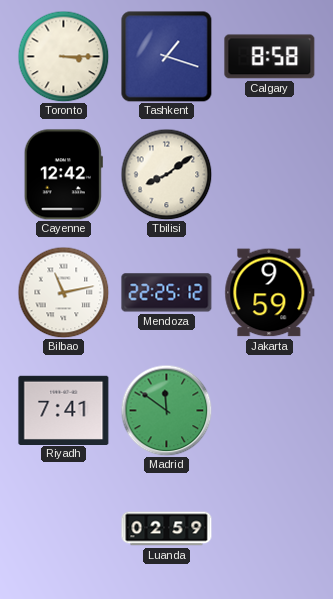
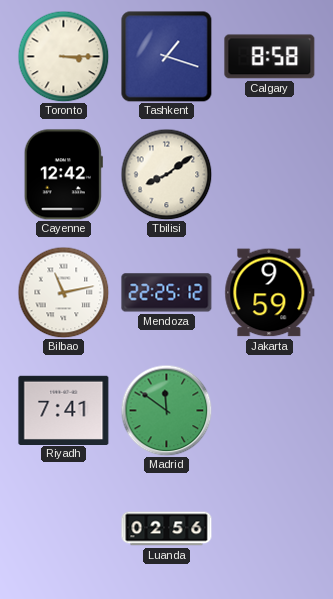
Luanda: 02:59 -> 02:56 (167, 529)
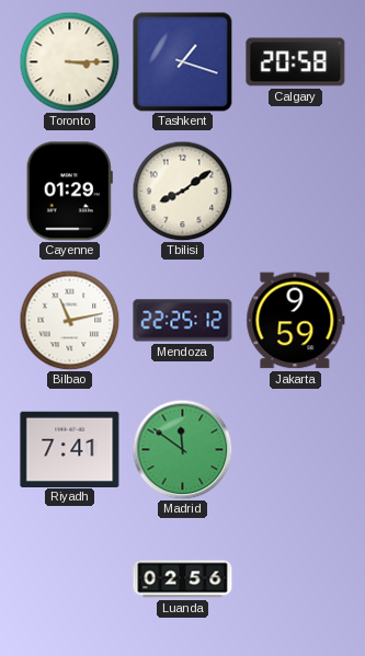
Calgary: 8:58 -> 20:58 (296, 62)
Cayenne: 12:42 -> 01:29 (69, 192)
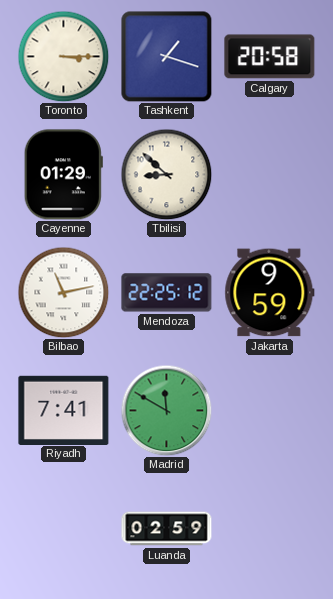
Tbilisi: 8:09 -> 8:52 (166, 174)
Madrid: 11:51 -> 11:50 (166, 410)
Luanda: 02:56 -> 02:59 (167, 529)
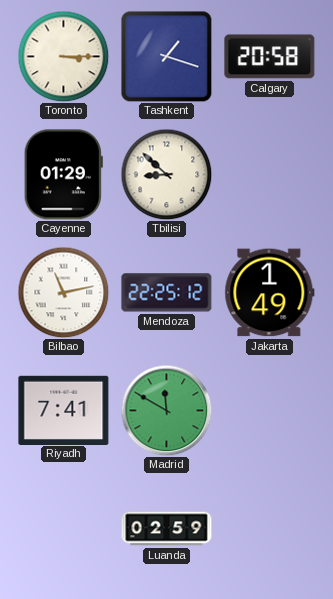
Jakarta: 9:59 -> 1:49 (270, 293)
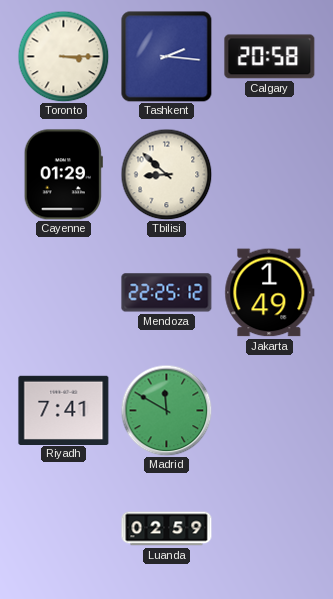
Tashkent: 1:18 -> 2:16 (167, 57)
Bilbao: 11:13 -> none (63, 292)
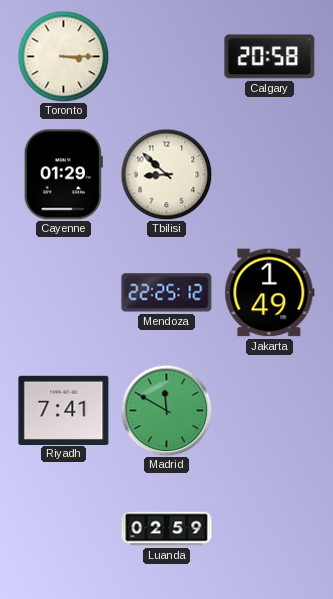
Tashkent: 2:16 -> none (167, 57)
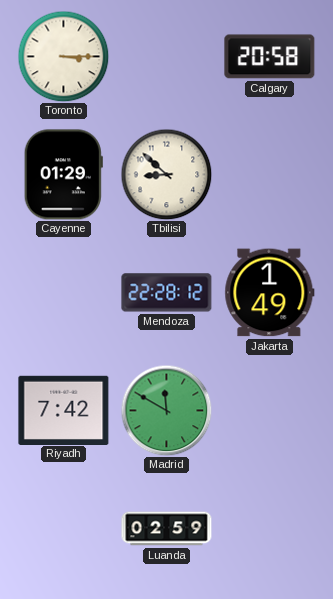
Mendoza: 22:25 -> 22:28 (167, 293)
Riyadh: 7:41 -> 7:42 (64, 410)
